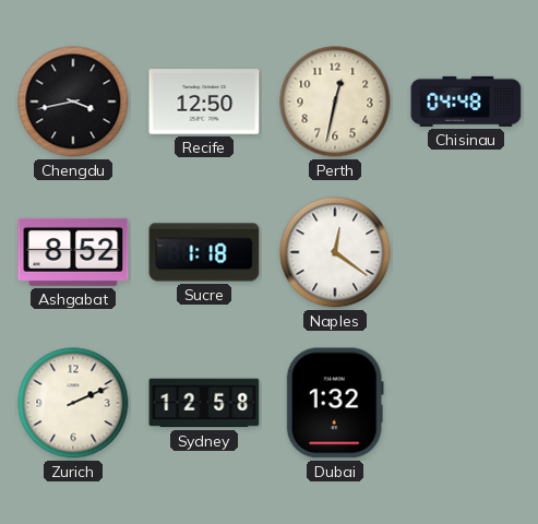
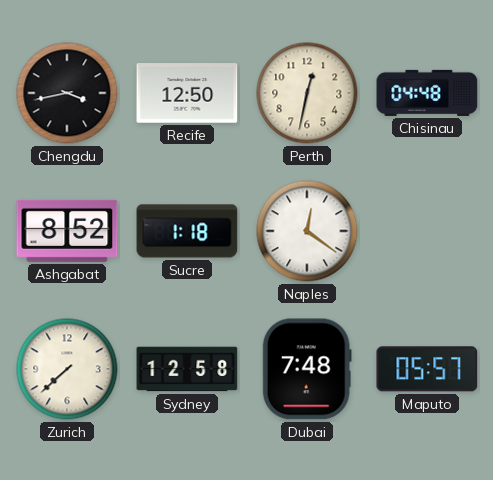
Zurich: 2:11 -> 7:38 (67, 369)
Dubai: 1:32 -> 7:48 (307, 369)
Maputo: none -> 05:57 (427, 369)
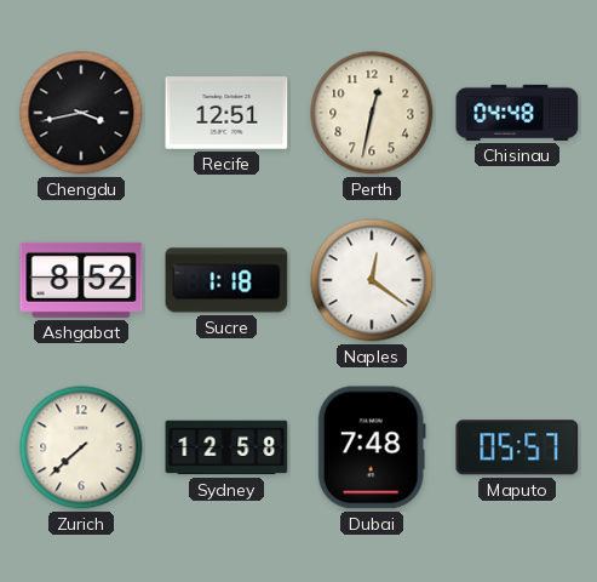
Recife: 12:50 -> 12:51 (226, 113)
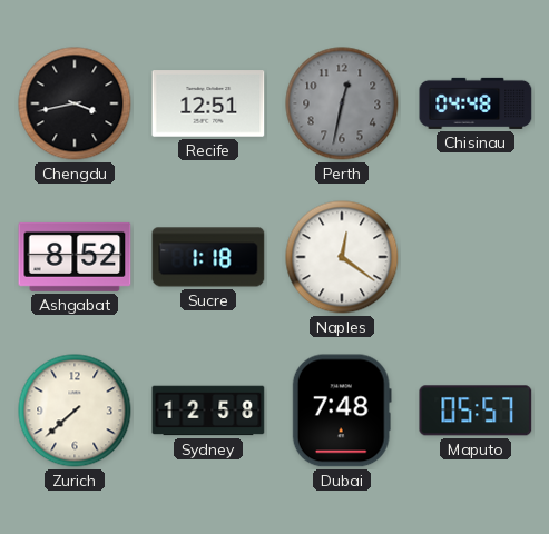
Perth dial: cream -> grey (342, 103)
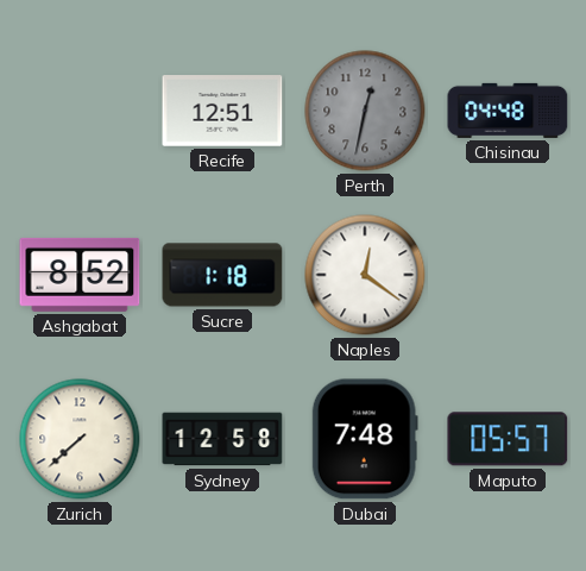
Chengdu: 3:43 -> none (75, 103)
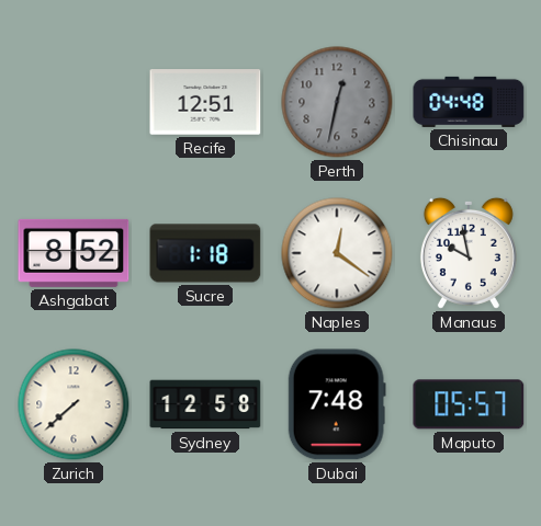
Manaus: none -> 9:58 (469, 253)
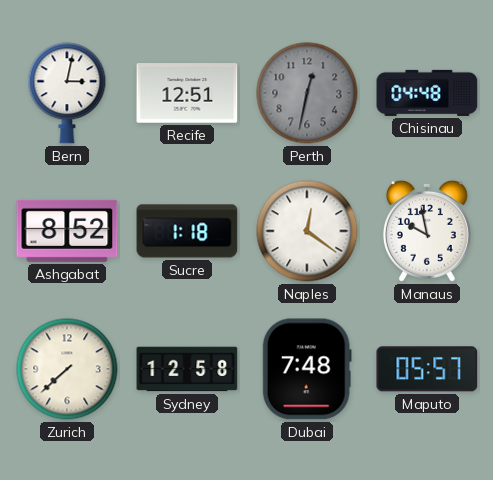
Bern: none -> 3:02 (67, 93)
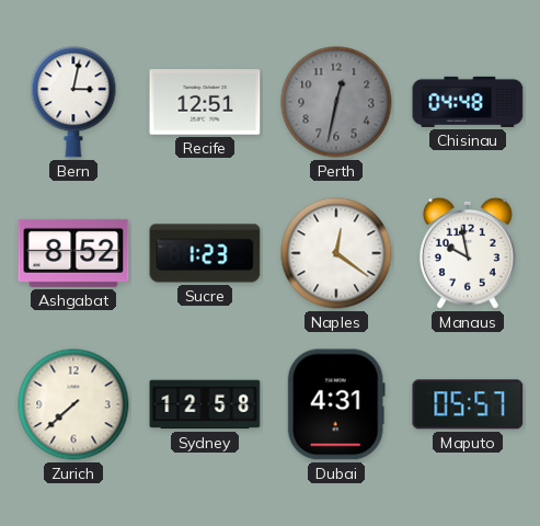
Sucre: 1:18 -> 1:23 (205, 253)
Dubai: 7:48 -> 4:31 (336, 404)
